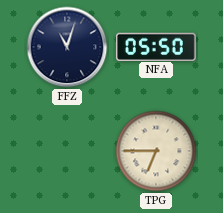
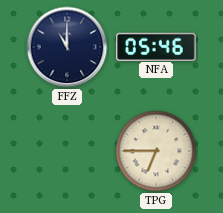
FFZ: 11:03 -> 11:00 (67, 47)
NFA: 05:50 -> 05:46 (156, 46)
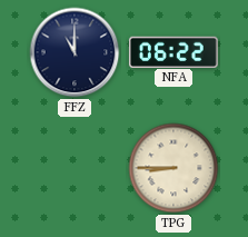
NFA: 05:46 -> 06:22 (173, 51)
TPG: 6:45 -> 8:45 (173, 168)
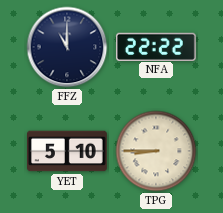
NFA: 06:22 -> 22:22 (156, 46)
YET: none -> 5:10 (68, 151)
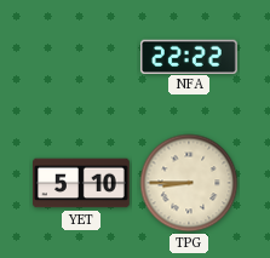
FFZ: 11:00 -> none (67, 47)
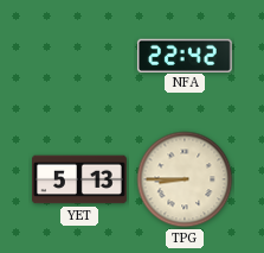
NFA: 22:22 -> 22:42 (185, 55)
YET: 5:10 -> 5:13 (81, 179)
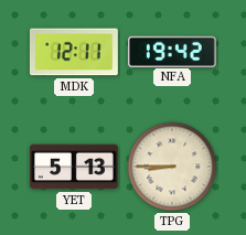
MDK: none -> 12:11 (74, 52)
NFA: 22:42 -> 19:42 (172, 51)
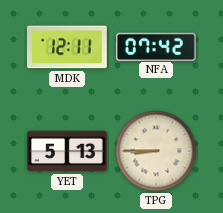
NFA: 19:42 -> 07:42 (156, 46)
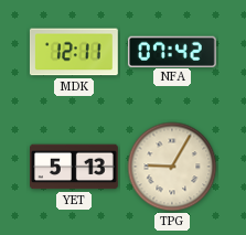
TPG: 8:45 -> 9:05 (172, 167)
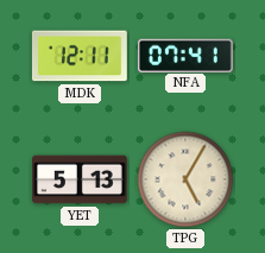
NFA: 07:42 -> 07:41 (185, 55)
TPG: 9:05 -> 5:05 (185, 179)
